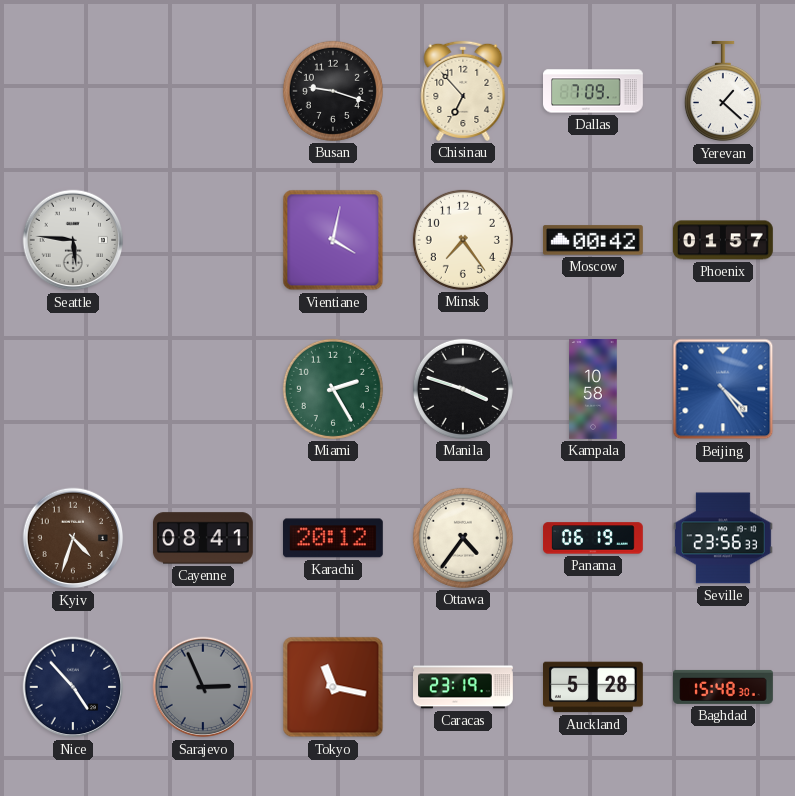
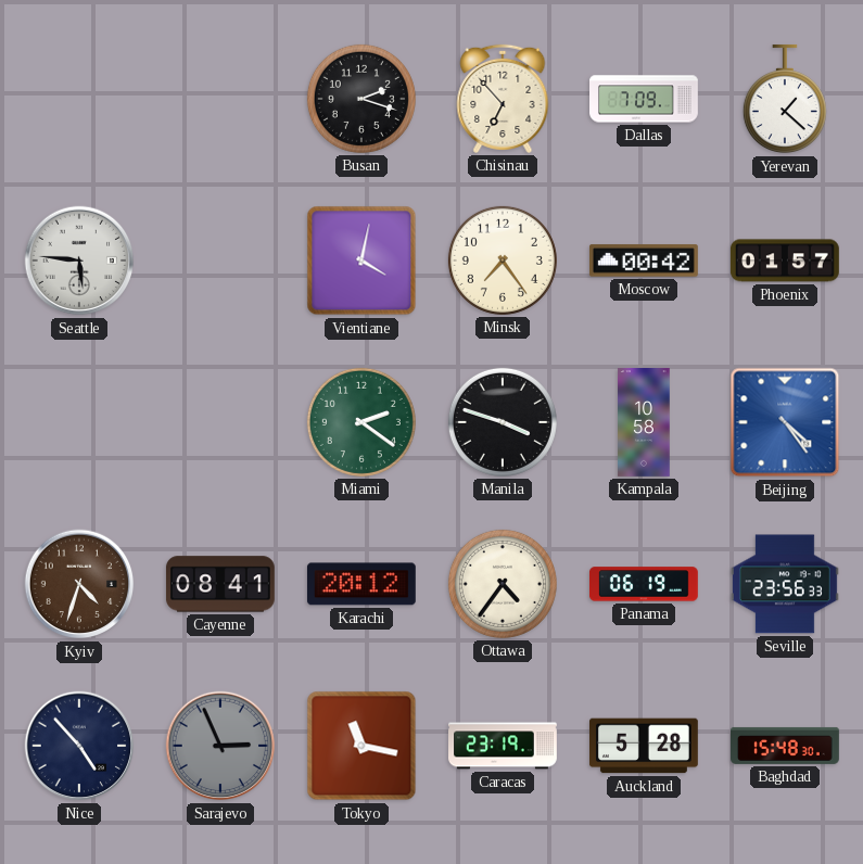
Busan: 9:18 -> 2:18 (361, 99)
Miami: 2:25 -> 2:21 (361, 422)
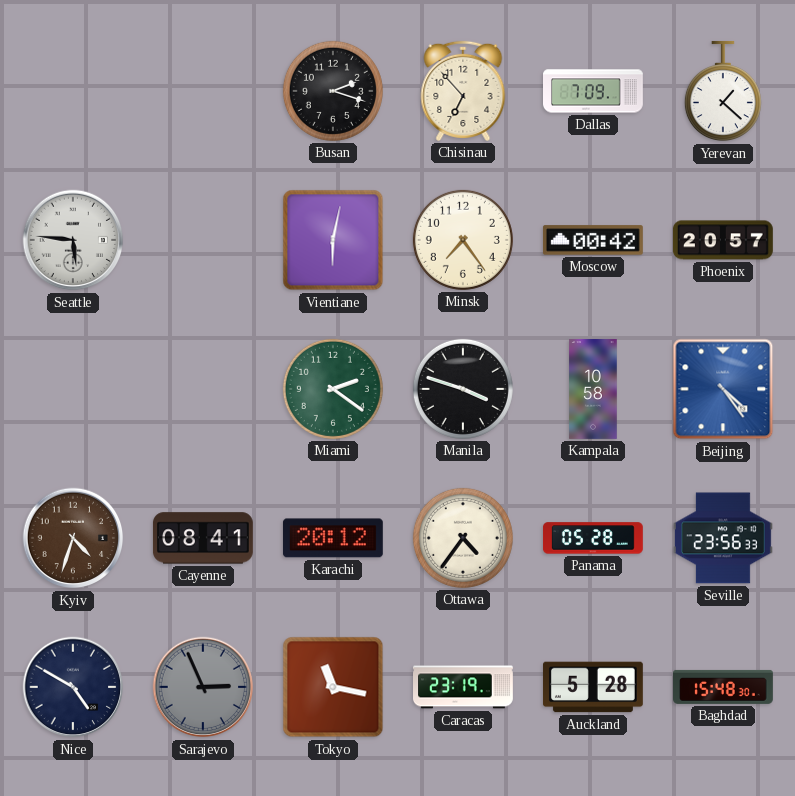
Vientiane: 4:02 -> 6:02 (333, 240)
Phoenix: 01:57 -> 20:57 (723, 240)
Panama: 06:19 -> 05:28 (594, 538)
Nice: 4:53 -> 4:50 (73, 687)
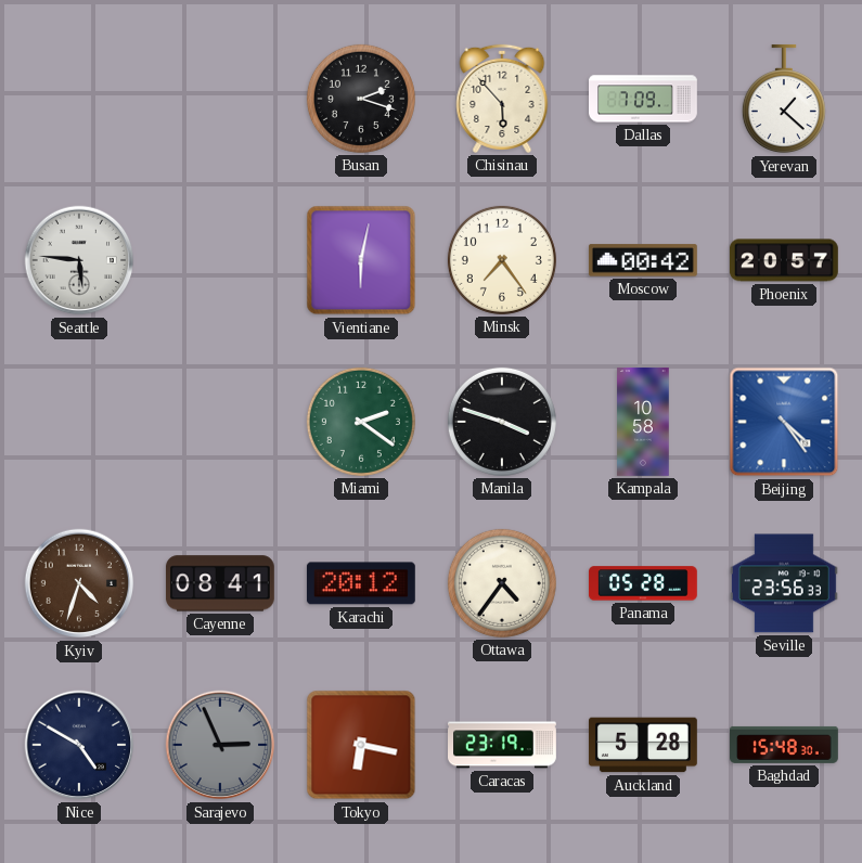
Chisinau: 6:53 -> 5:53 (502, 99)
Tokyo: 11:17 -> 6:17 (361, 745)
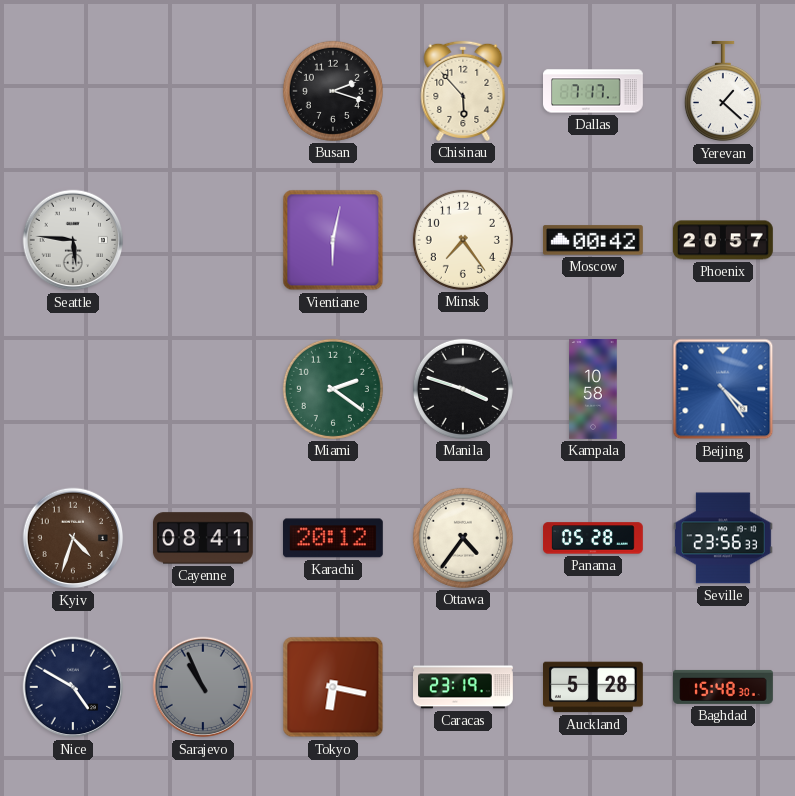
Dallas: 7:09 -> 7:17 (594, 91)
Sarajevo: 2:56 -> 10:56 (203, 687)
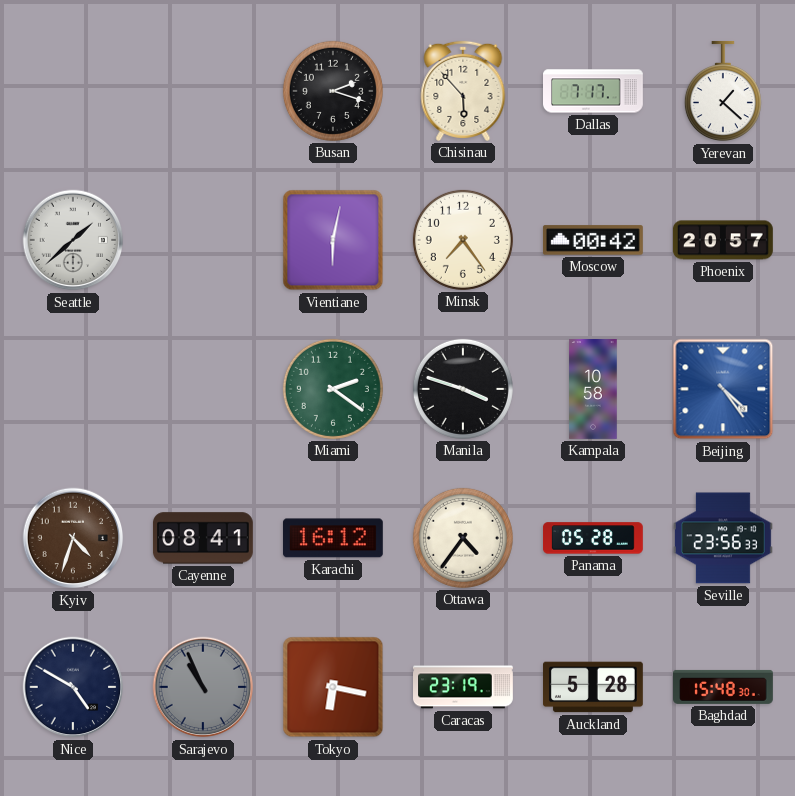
Seattle: 5:46 -> 1:38 (73, 240)
Karachi: 20:12 -> 16:12 (333, 538)
